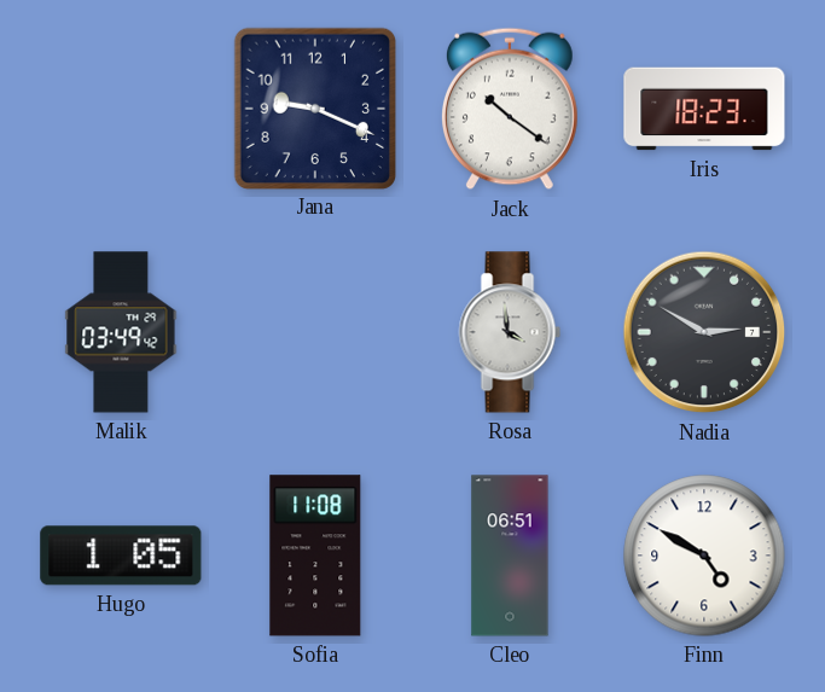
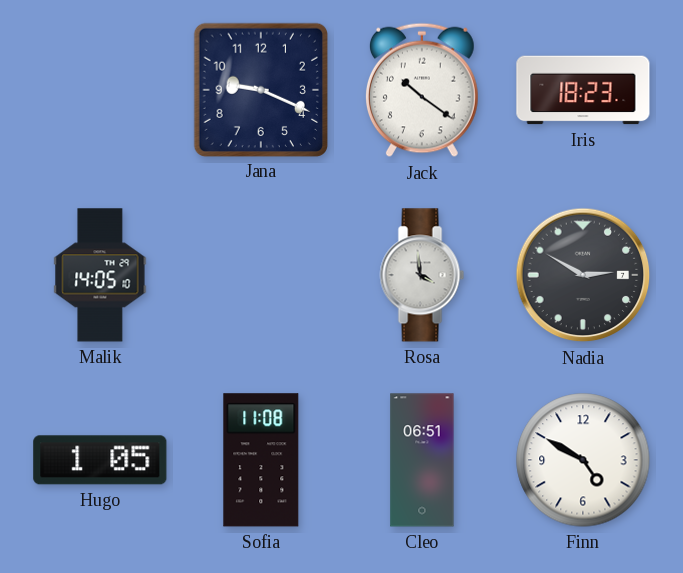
Malik: 03:49 -> 14:05 (100, 275)
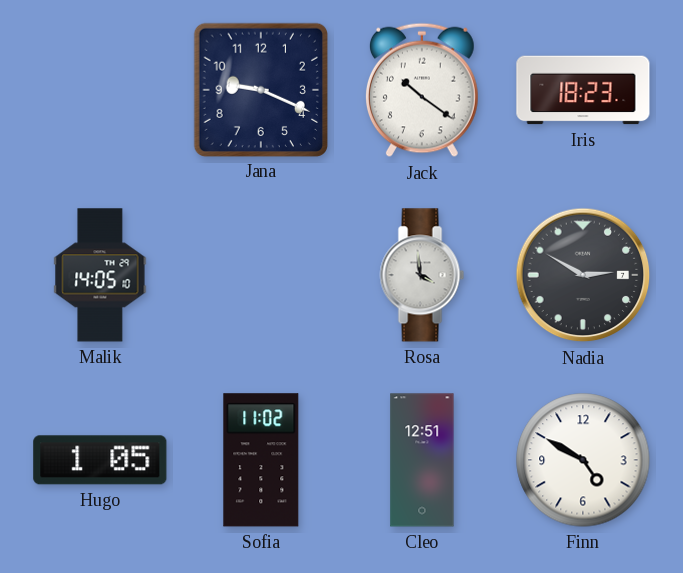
Sofia: 11:08 -> 11:02 (261, 460)
Cleo: 06:51 -> 12:51 (422, 460)
